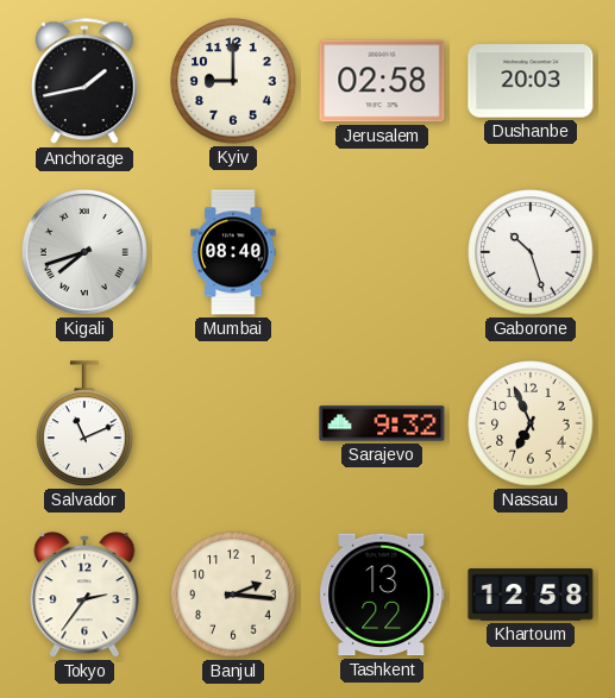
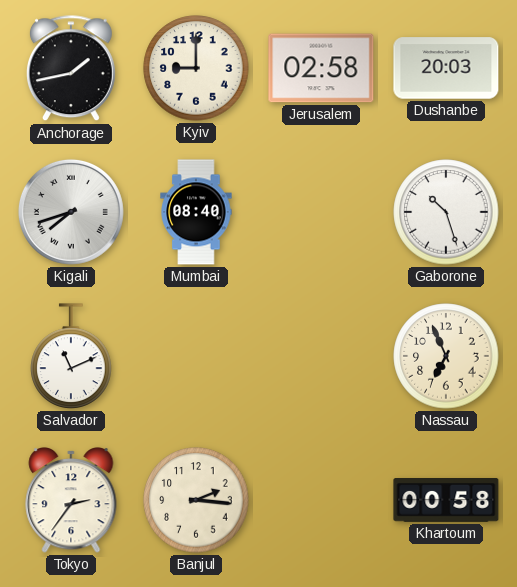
Sarajevo: 9:32 -> none (382, 423)
Tashkent: 13:22 -> none (382, 595)
Khartoum: 12:58 -> 00:58 (446, 501)
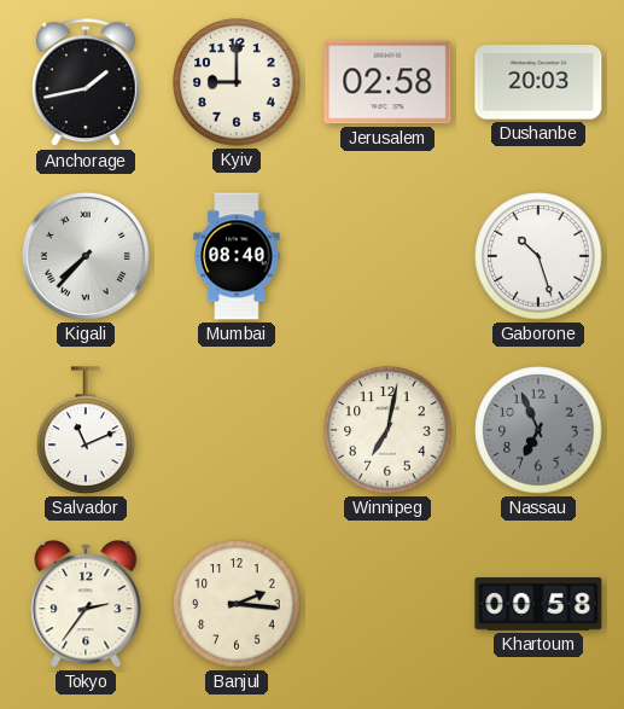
Kigali: 7:42 -> 7:37 (86, 256)
Winnipeg: none -> 7:02 (387, 430)
Nassau dial: cream -> grey (538, 430)
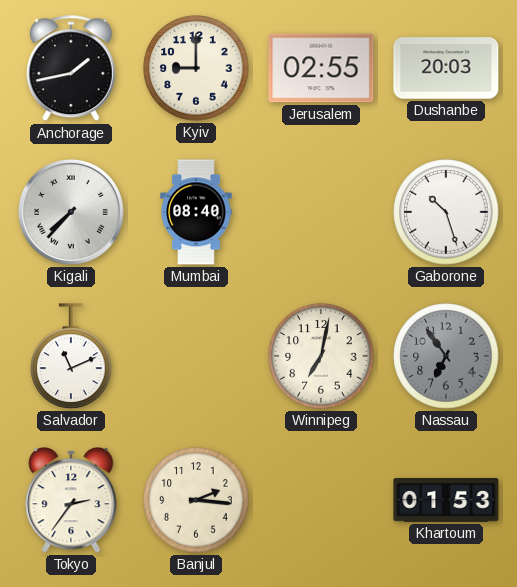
Jerusalem: 02:58 -> 02:55 (321, 68)
Nassau: 6:56 -> 6:54 (446, 356)
Khartoum: 00:58 -> 01:53 (446, 501)
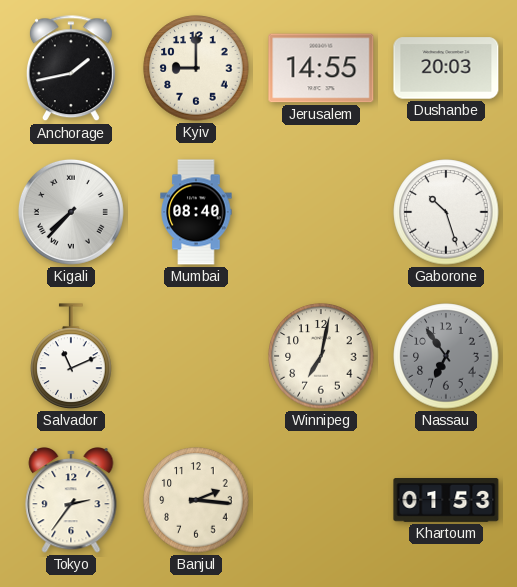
Jerusalem: 02:55 -> 14:55 (321, 68)
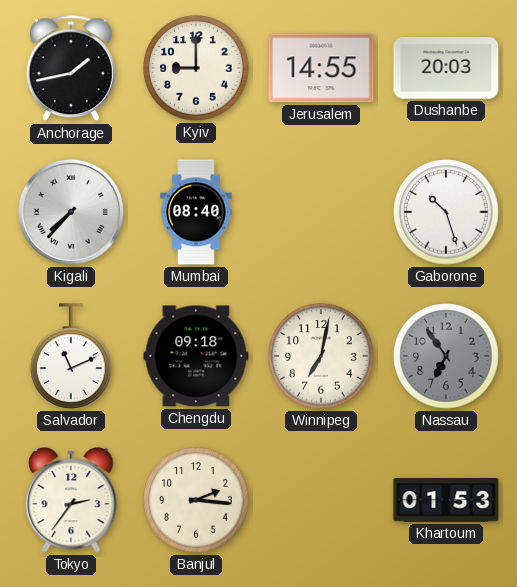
Chengdu: none -> 09:18 (196, 356)
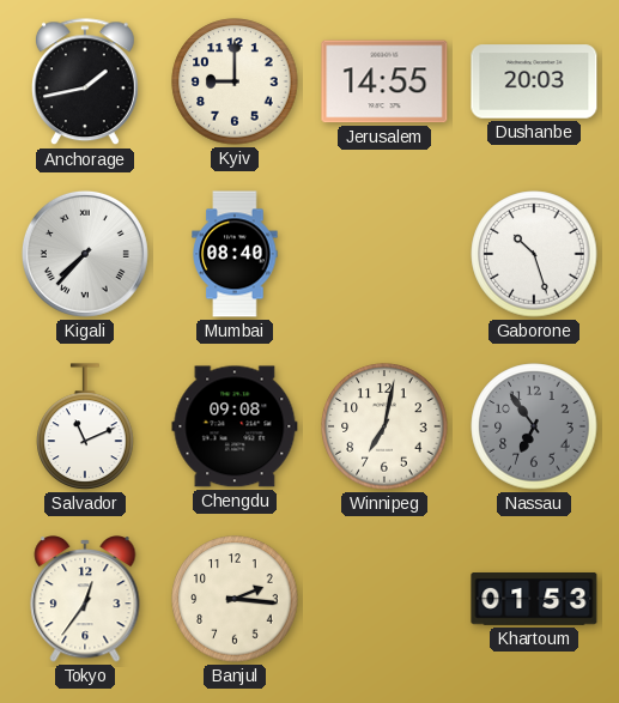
Chengdu: 09:18 -> 09:08 (235, 426)
Tokyo: 2:36 -> 12:36 (85, 599)
